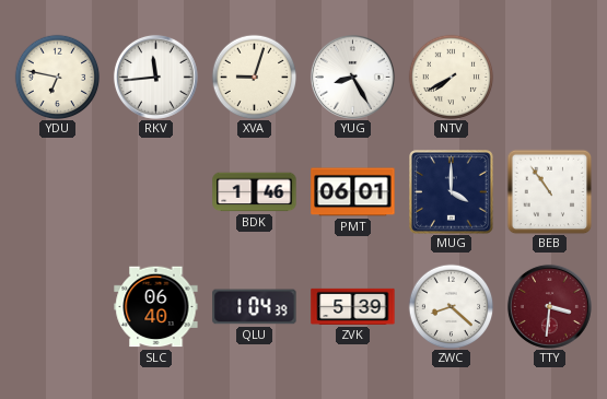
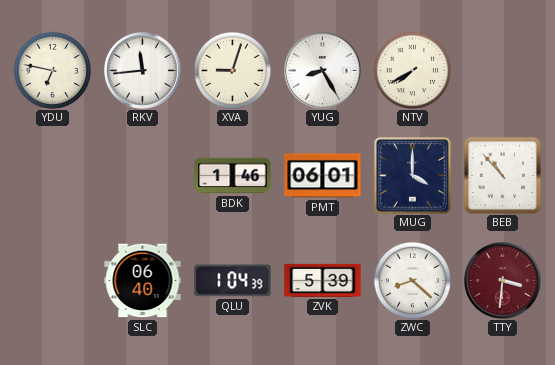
BEB: 10:54 -> 10:53 (502, 175)
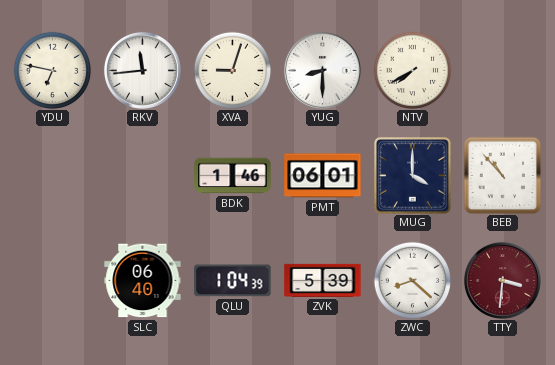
YUG: 8:25 -> 8:30 (322, 70)
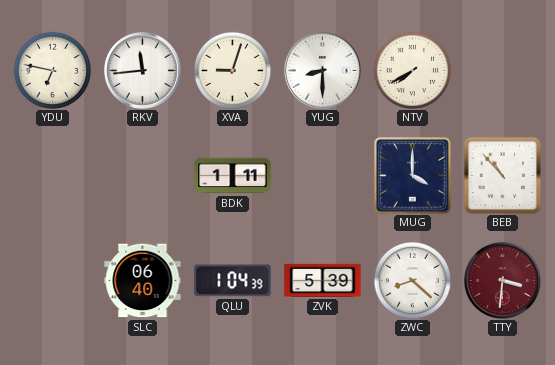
BDK: 1:46 -> 1:11 (233, 176)
PMT: 06:01 -> none (323, 176)
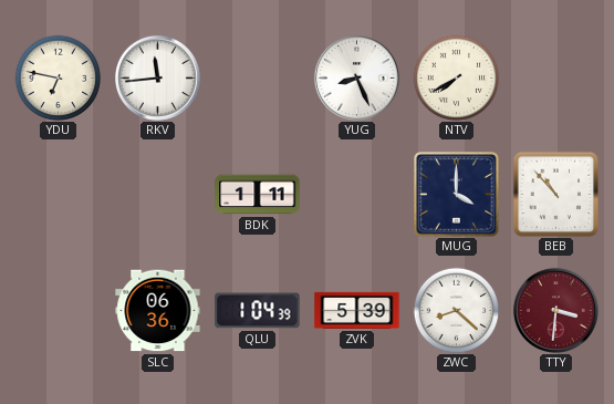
XVA: 9:03 -> none (232, 70)
YUG: 8:30 -> 8:26 (356, 77)
SLC: 06:40 -> 06:36 (158, 311)
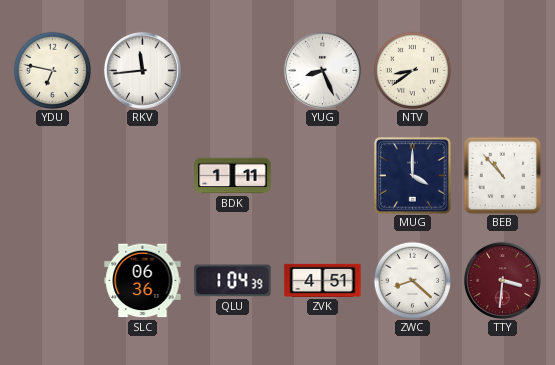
NTV: 7:40 -> 8:39 (412, 70)
ZVK: 5:39 -> 4:51 (323, 280)
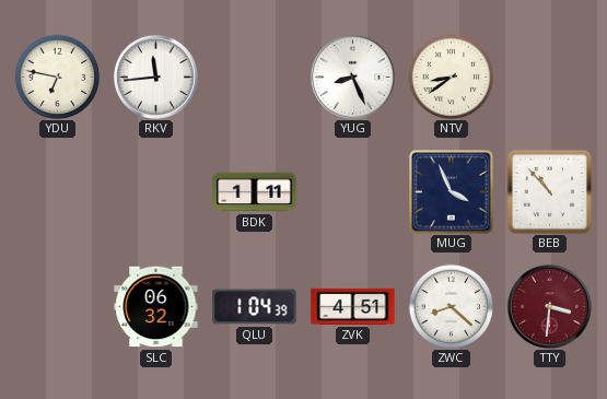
MUG: 4:00 -> 3:56 (452, 192)
SLC: 06:36 -> 06:32 (156, 307)
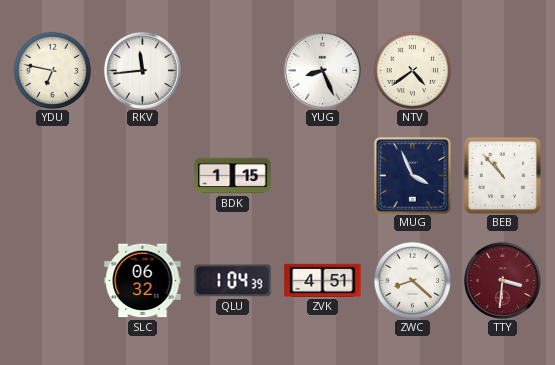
NTV: 8:39 -> 4:39 (412, 70)
BDK: 1:11 -> 1:15 (233, 176)
